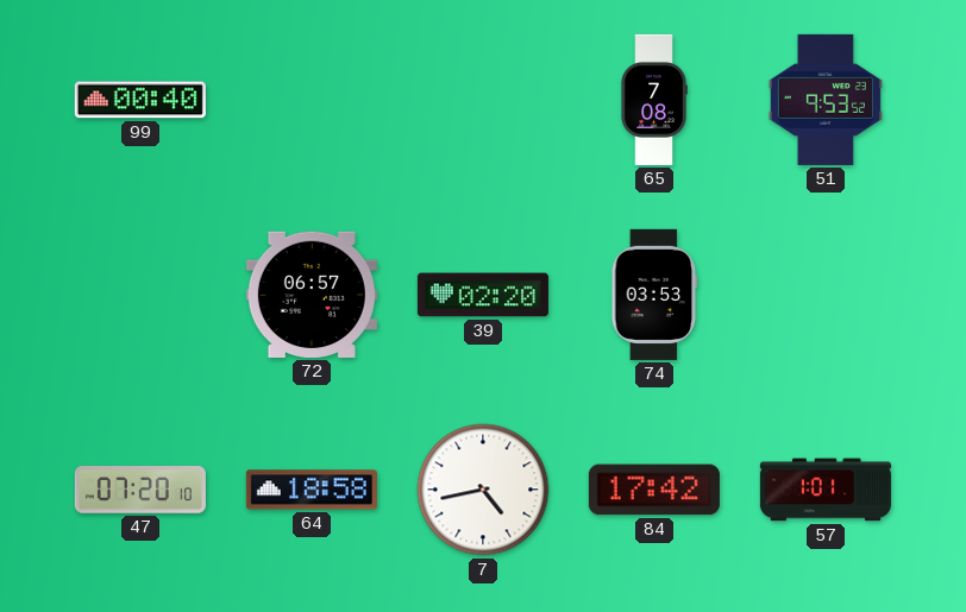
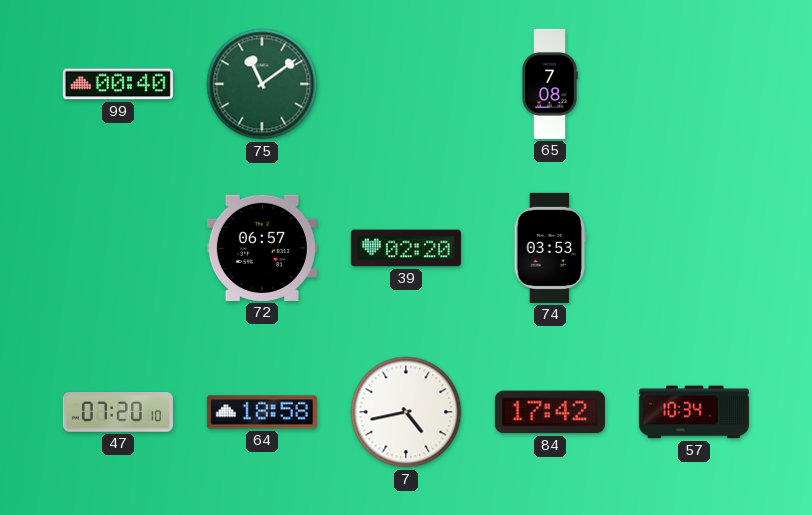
75: none -> 11:09 (262, 84)
51: 9:53 -> none (826, 100)
57: 1:01 -> 10:34 (694, 412)
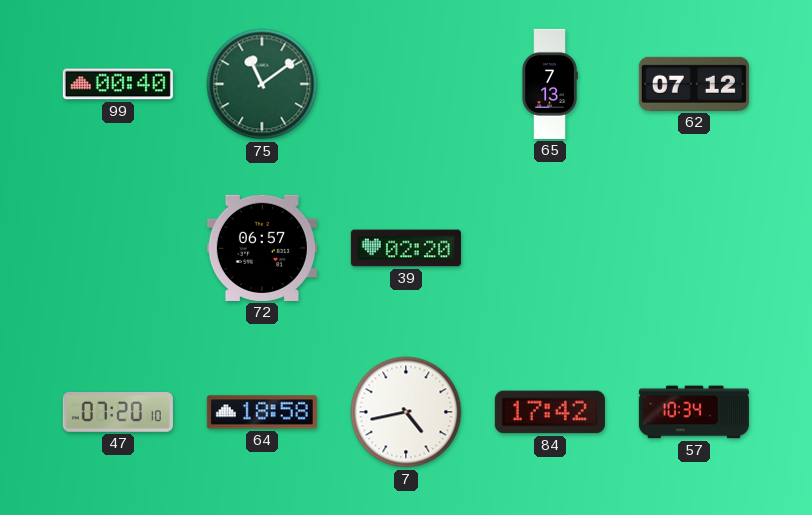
65: 7:08 -> 7:13 (550, 84)
62: none -> 07:12 (694, 84)
74: 03:53 -> none (550, 248)
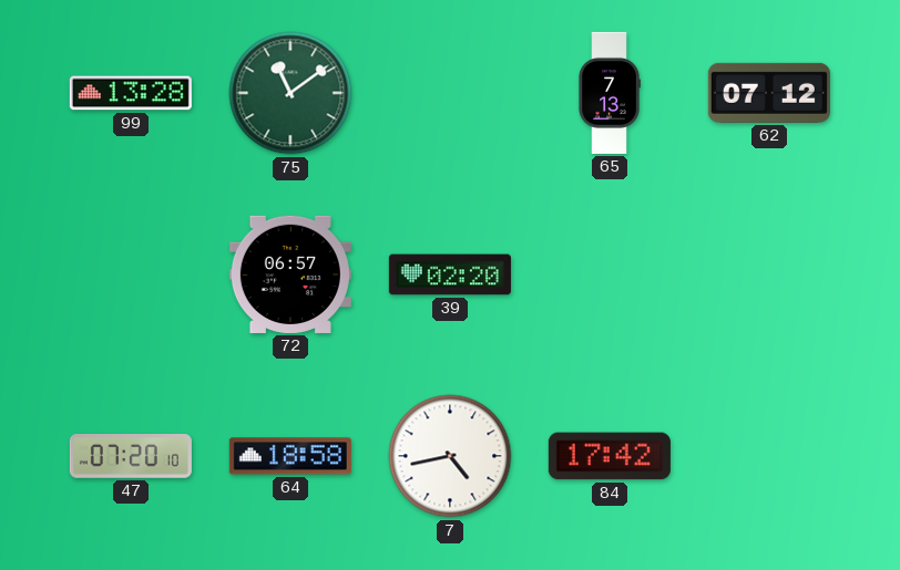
99: 00:40 -> 13:28 (131, 93)
57: 10:34 -> none (694, 412)
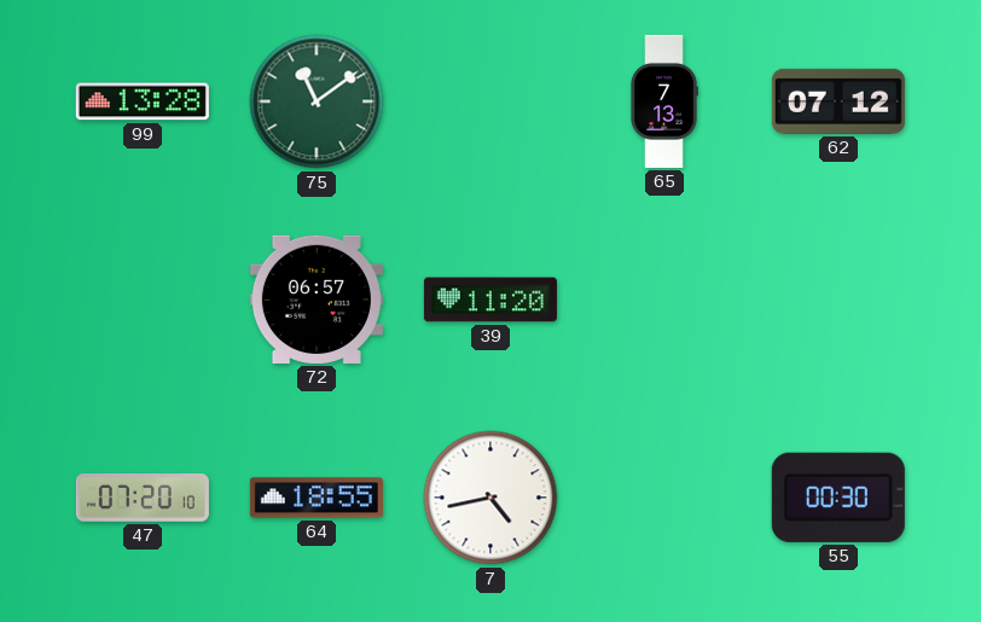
39: 02:20 -> 11:20 (490, 300)
64: 18:58 -> 18:55 (317, 498)
84: 17:42 -> none (610, 456)
55: none -> 00:30 (838, 498)
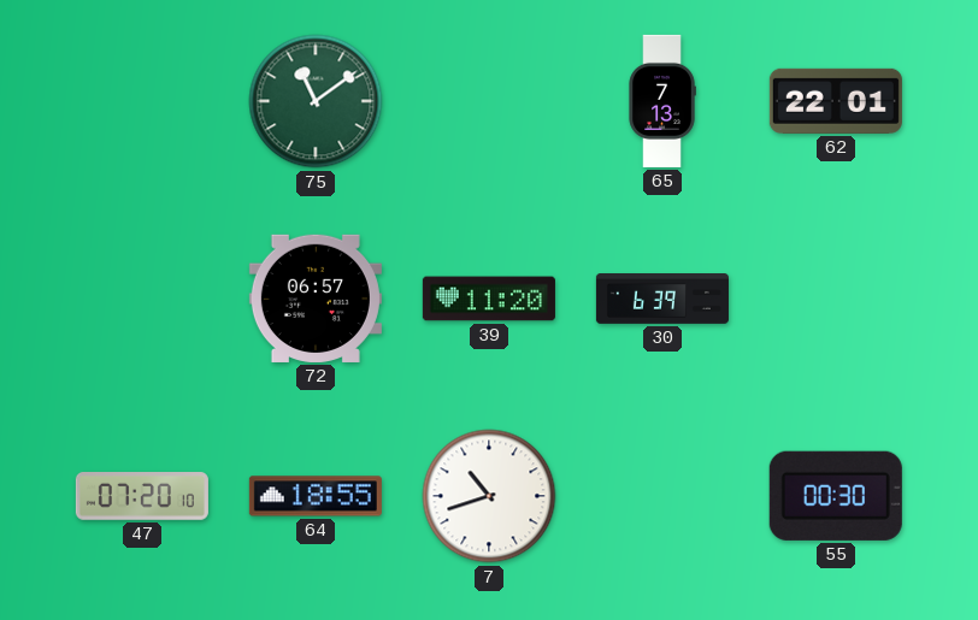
99: 13:28 -> none (143, 101)
62: 07:12 -> 22:01 (836, 101)
30: none -> 6:39 (662, 300)
7: 4:43 -> 10:42 (489, 496)
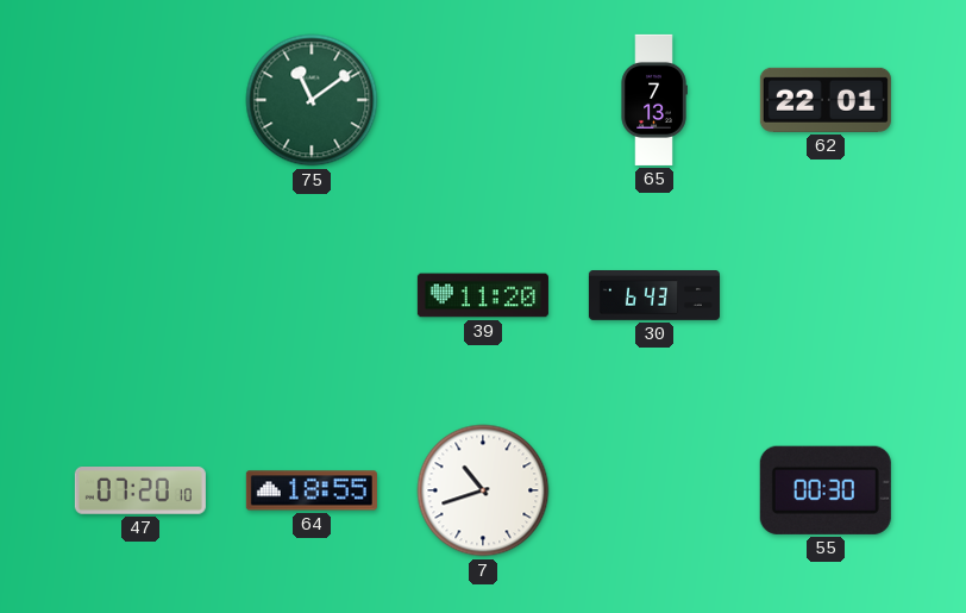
72: 06:57 -> none (316, 299)
30: 6:39 -> 6:43 (654, 296)
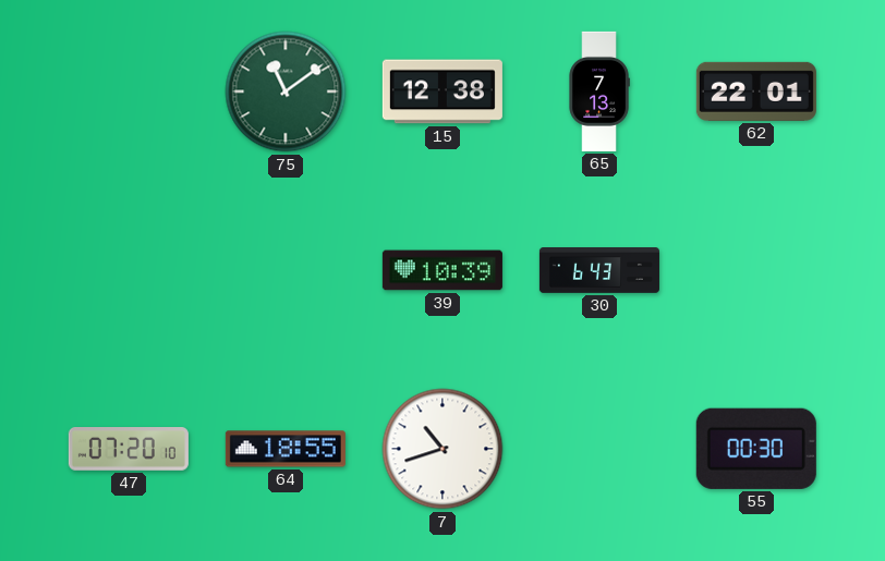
15: none -> 12:38 (442, 92)
39: 11:20 -> 10:39 (442, 270)
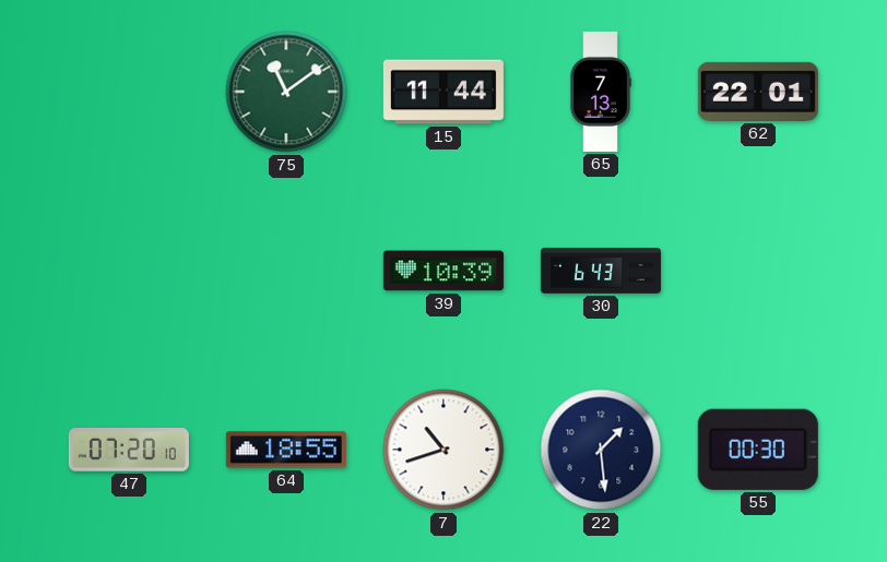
15: 12:38 -> 11:44 (443, 92)
22: none -> 1:29 (601, 450)
